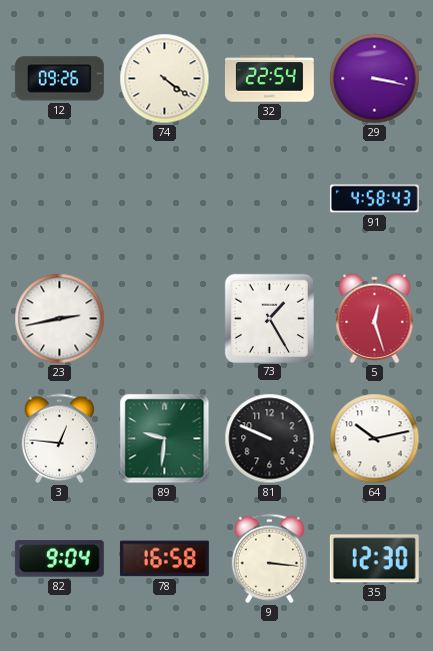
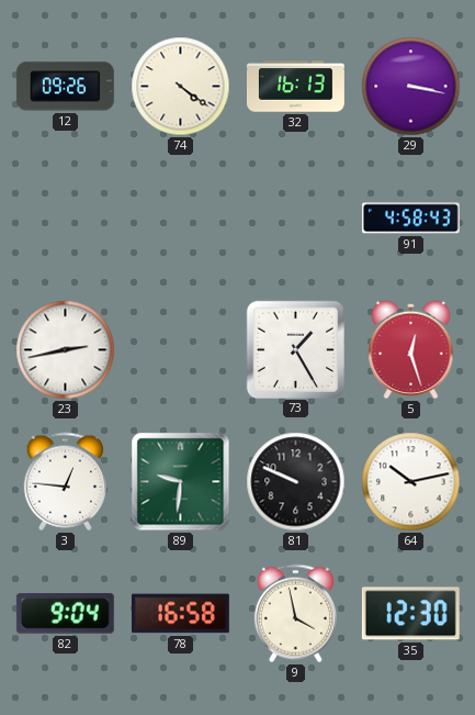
32: 22:54 -> 16:13 (295, 87)
9: 3:16 -> 3:58 (295, 614)
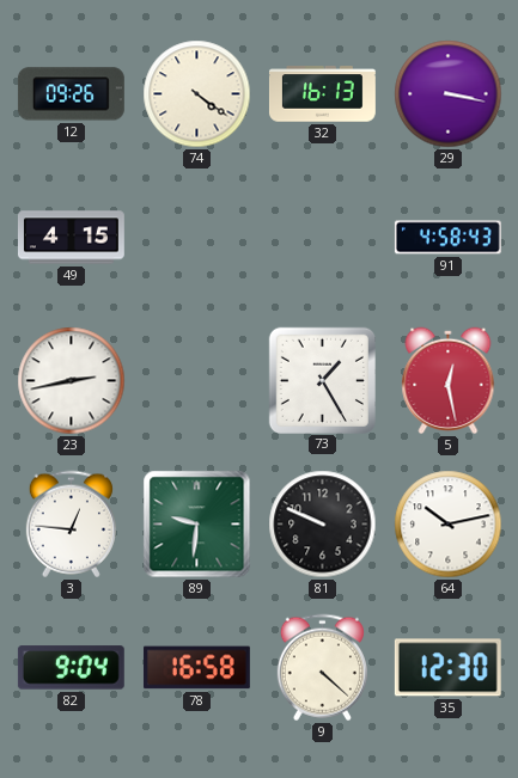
49: none -> 4:15 (71, 238)
5: 12:27 -> 12:28 (449, 381)
9: 3:58 -> 4:22 (322, 668)
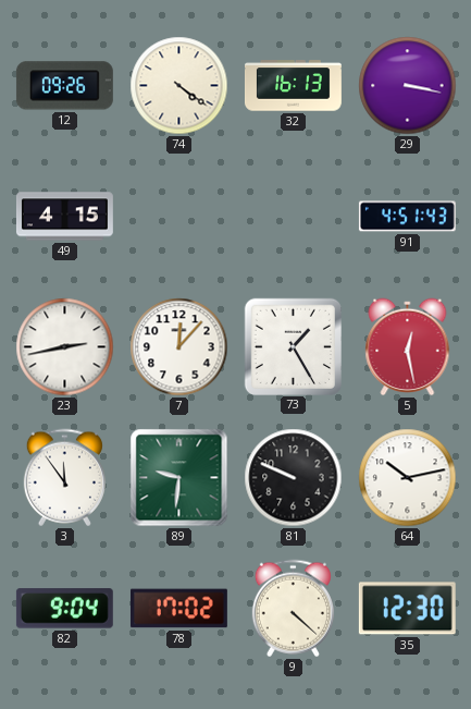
91: 4:58 -> 4:51 (407, 217)
7: none -> 12:07 (179, 347)
3: 12:46 -> 11:54 (64, 478)
78: 16:58 -> 17:02 (178, 609)
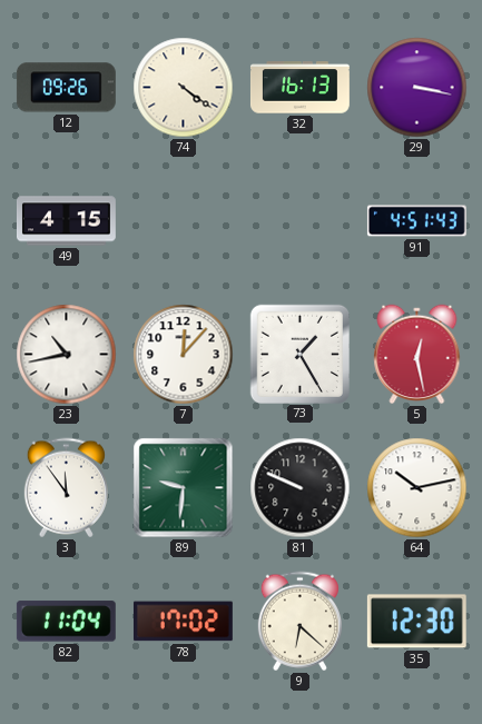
23: 2:43 -> 10:43 (67, 355)
82: 9:04 -> 11:04 (66, 622)
9: 4:22 -> 6:22 (299, 622)
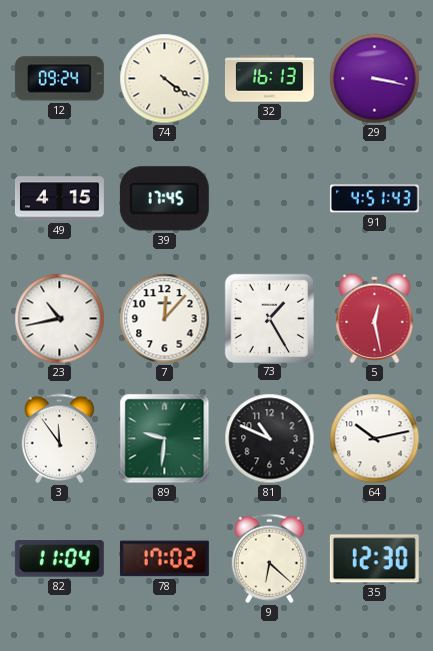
12: 09:26 -> 09:24 (59, 79)
39: none -> 17:45 (164, 199)
81: 9:49 -> 10:49 (270, 439)
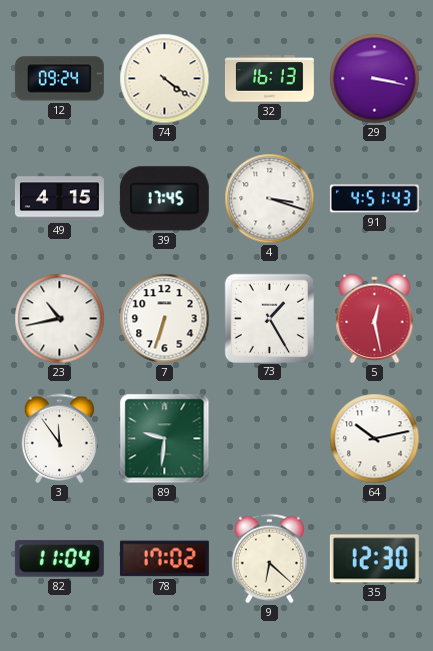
4: none -> 3:18 (270, 199)
7: 12:07 -> 6:33 (165, 319)
81: 10:49 -> none (270, 439)
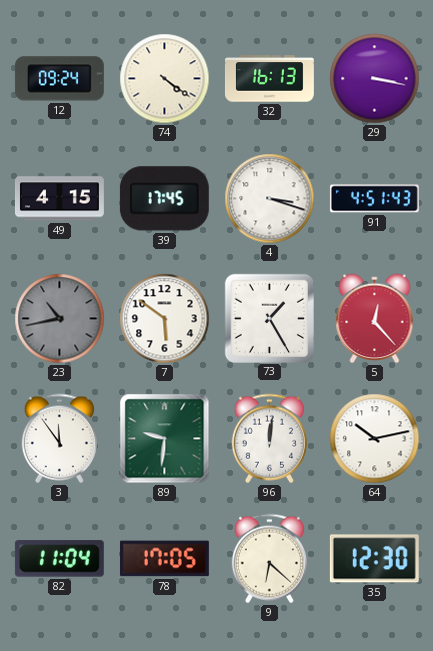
23 dial: white -> grey (60, 319)
7: 6:33 -> 5:51 (165, 319)
5: 12:28 -> 12:23 (375, 319)
96: none -> 12:01 (269, 439)
78: 17:02 -> 17:05 (164, 559)
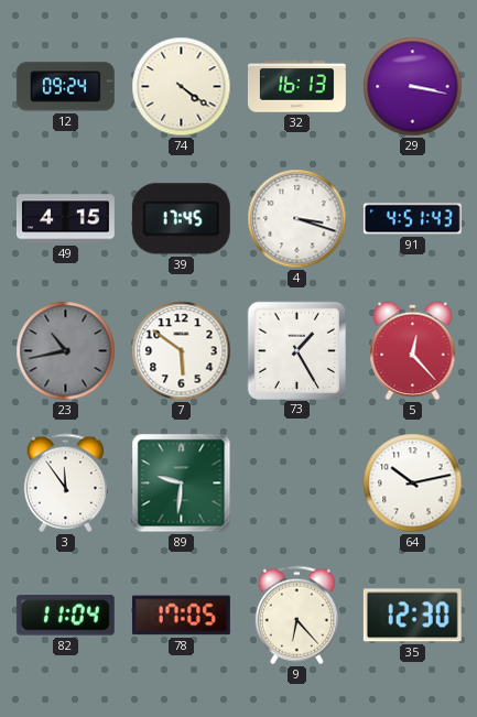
96: 12:01 -> none (269, 439)
9: 6:22 -> 6:23 (296, 616)
